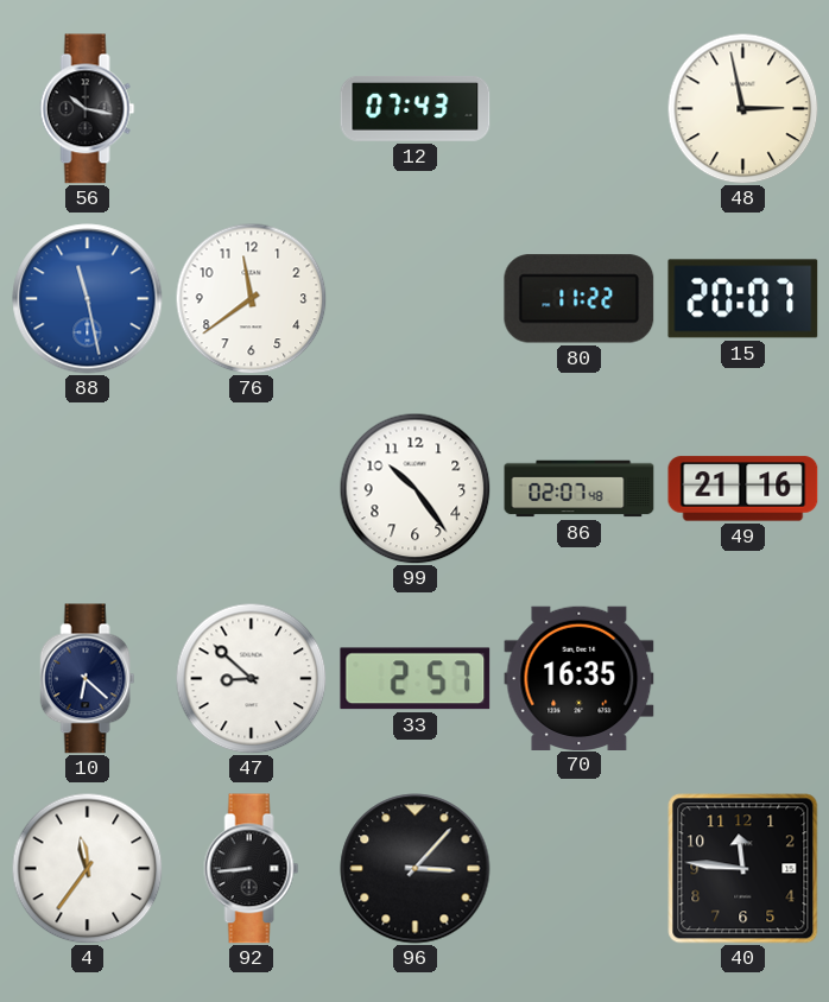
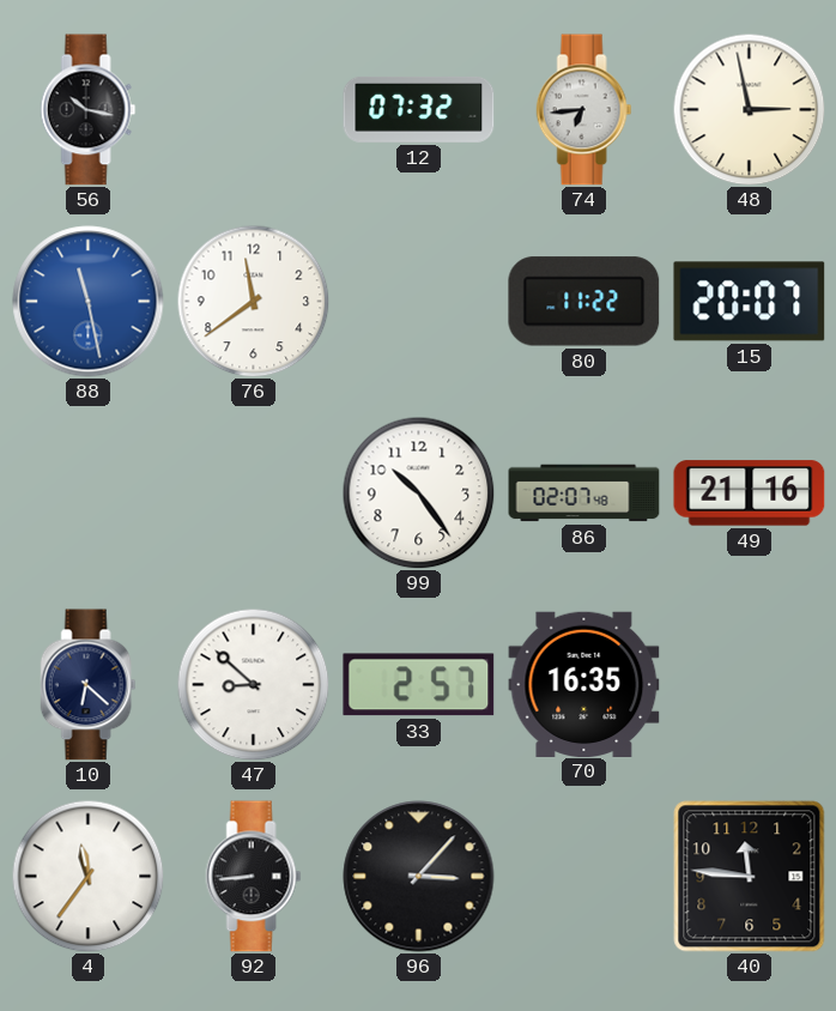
12: 07:43 -> 07:32 (419, 109)
74: none -> 6:44 (584, 110)
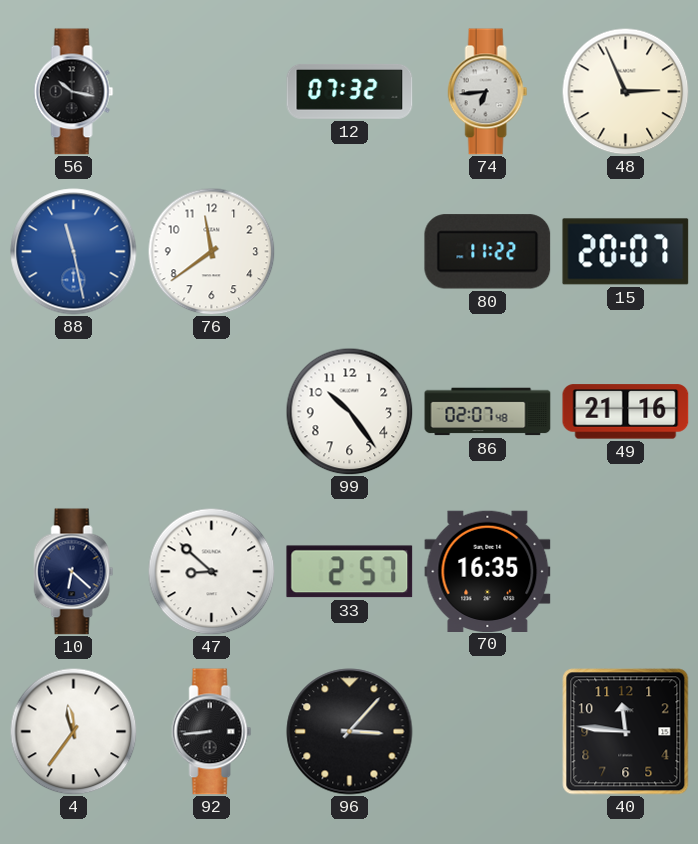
48: 2:58 -> 2:56 (625, 91)
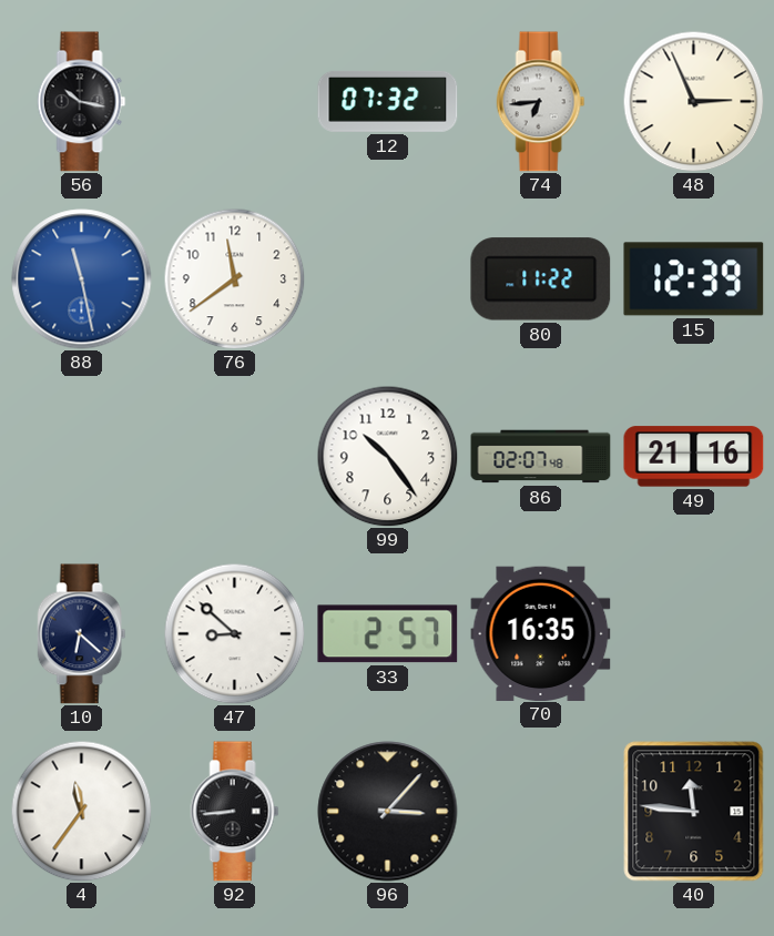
15: 20:07 -> 12:39 (694, 279)
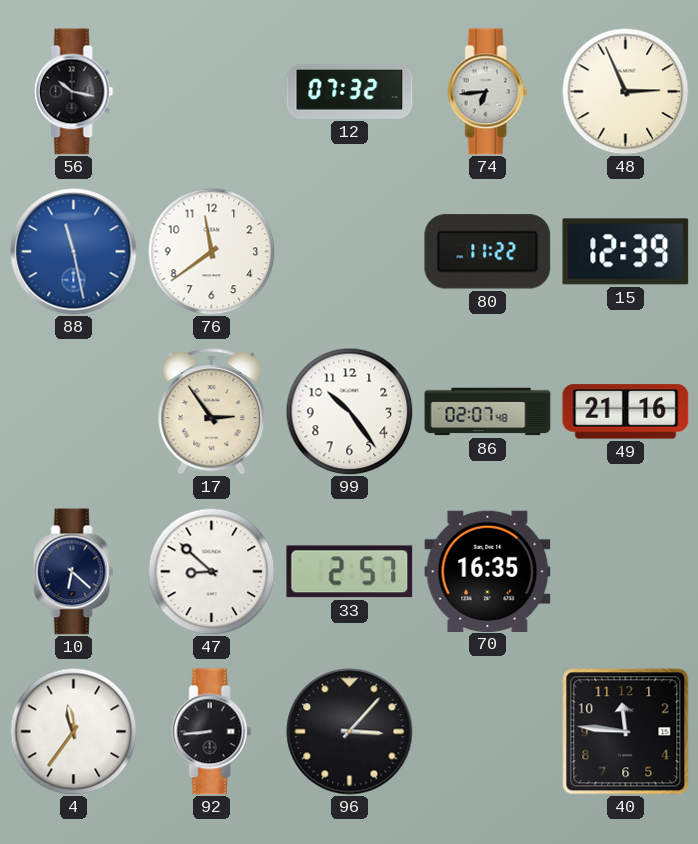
17: none -> 2:54 (212, 412)
